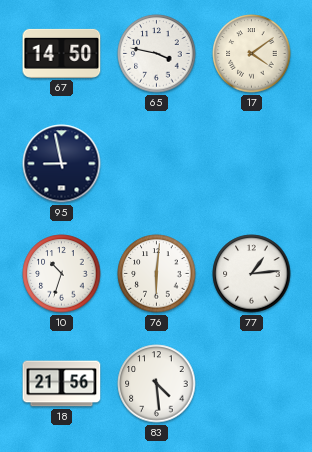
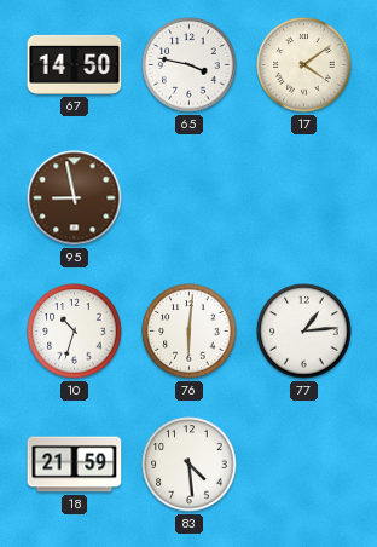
95 dial: navy -> brown (75, 198)
18: 21:56 -> 21:59 (75, 465)
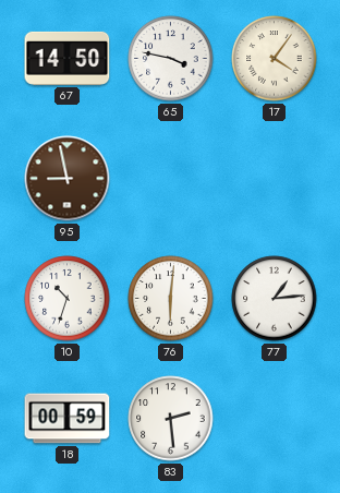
17: 4:09 -> 4:06 (275, 59)
18: 21:59 -> 00:59 (68, 419)
83: 4:29 -> 2:29 (171, 419)
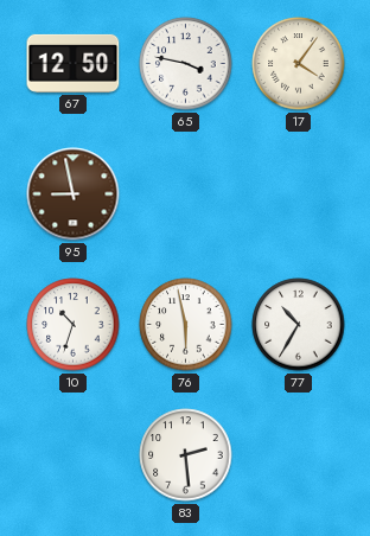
67: 14:50 -> 12:50 (74, 63)
76: 6:01 -> 5:58 (186, 325)
77: 1:14 -> 10:35 (299, 325)
18: 00:59 -> none (68, 419)
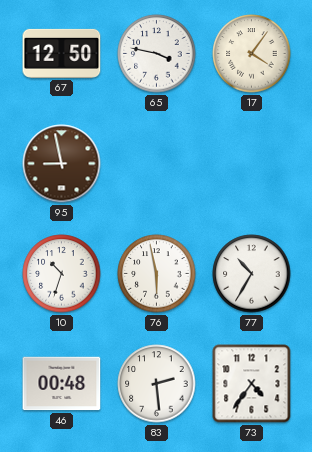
46: none -> 00:48 (62, 384)
73: none -> 4:36 (252, 384)
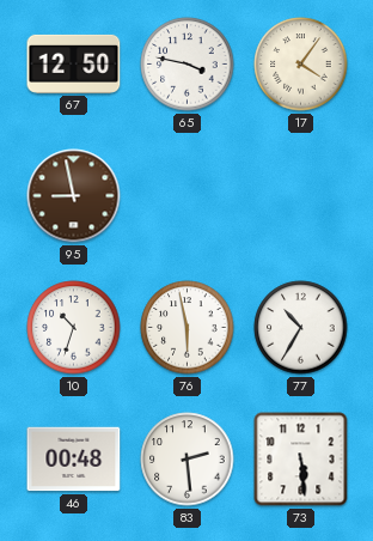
73: 4:36 -> 5:29 (301, 460)
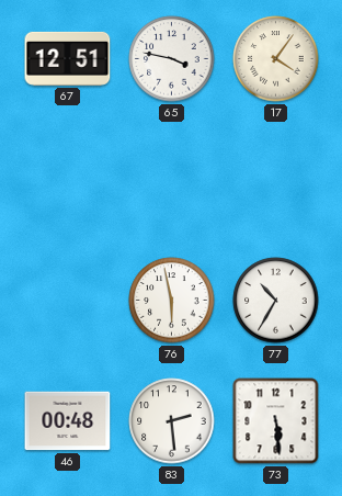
67: 12:50 -> 12:51 (68, 58)
95: 8:58 -> none (74, 196)
10: 10:33 -> none (74, 328)
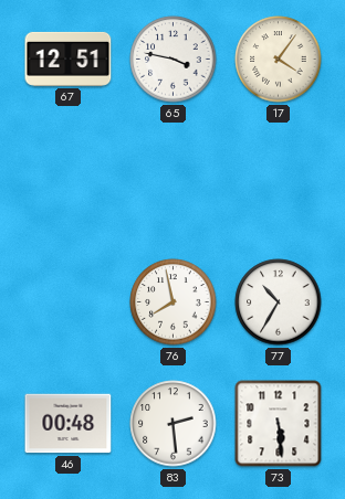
76: 5:58 -> 7:58 (174, 302)
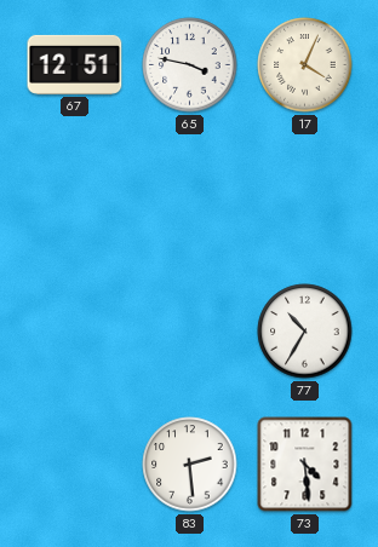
17: 4:06 -> 4:04 (305, 65)
76: 7:58 -> none (174, 302)
46: 00:48 -> none (69, 424)
73: 5:29 -> 4:29 (305, 465)
